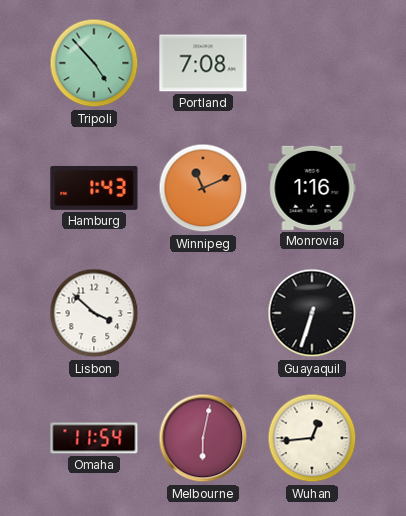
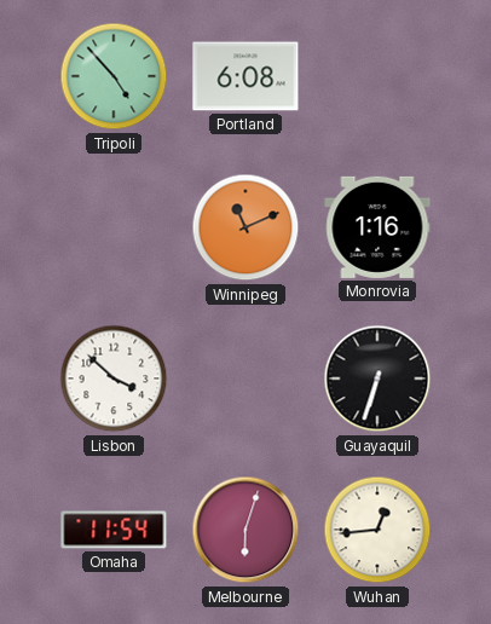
Portland: 7:08 -> 6:08 (245, 76)
Hamburg: 1:43 -> none (94, 188)
Melbourne: 6:02 -> 6:03 (245, 530)
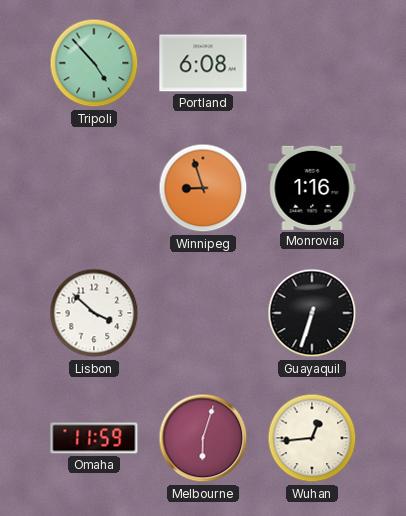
Winnipeg: 11:11 -> 8:57 (203, 188)
Omaha: 11:54 -> 11:59 (94, 438)
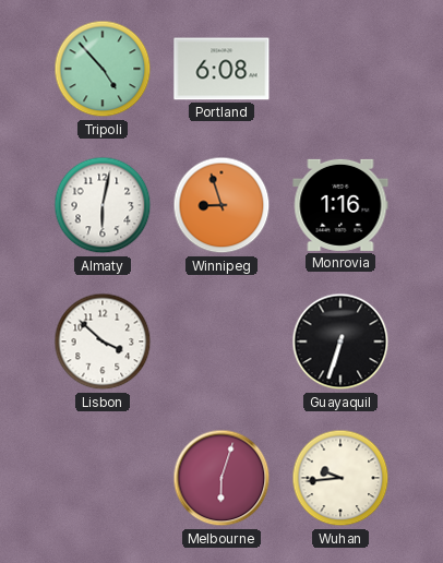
Almaty: none -> 6:02 (103, 205)
Omaha: 11:59 -> none (94, 438)
Wuhan: 12:44 -> 9:44 (340, 478)
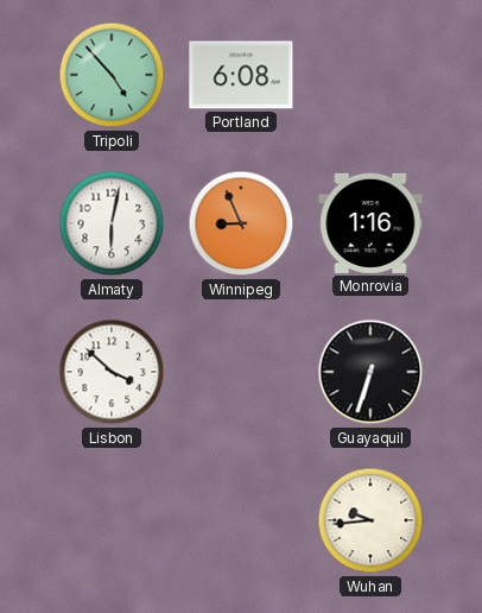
Winnipeg: 8:57 -> 8:56 (241, 223)
Melbourne: 6:03 -> none (221, 478)
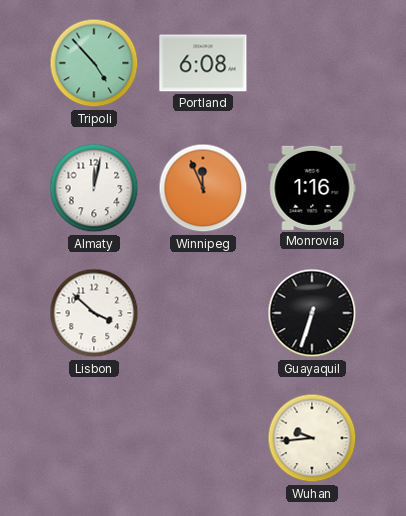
Almaty: 6:02 -> 12:02 (94, 188)
Winnipeg: 8:56 -> 11:56 (203, 188)
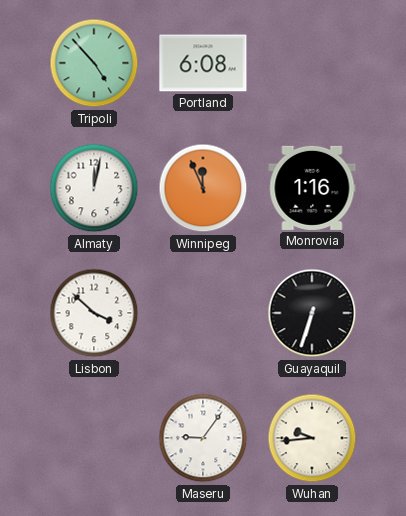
Maseru: none -> 9:06 (203, 438)
